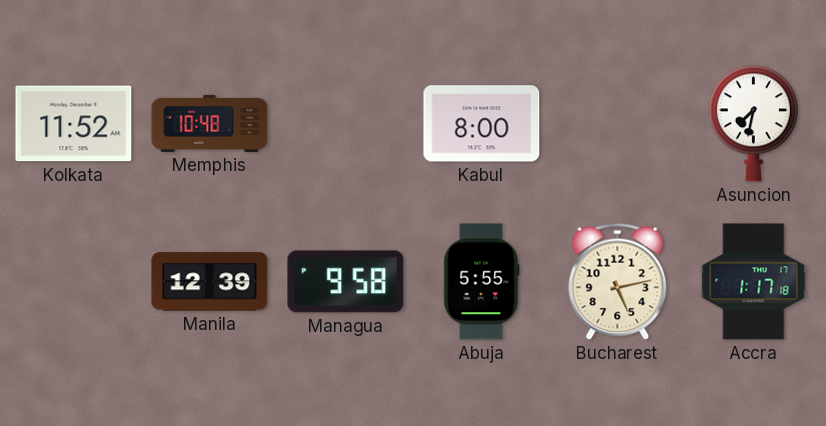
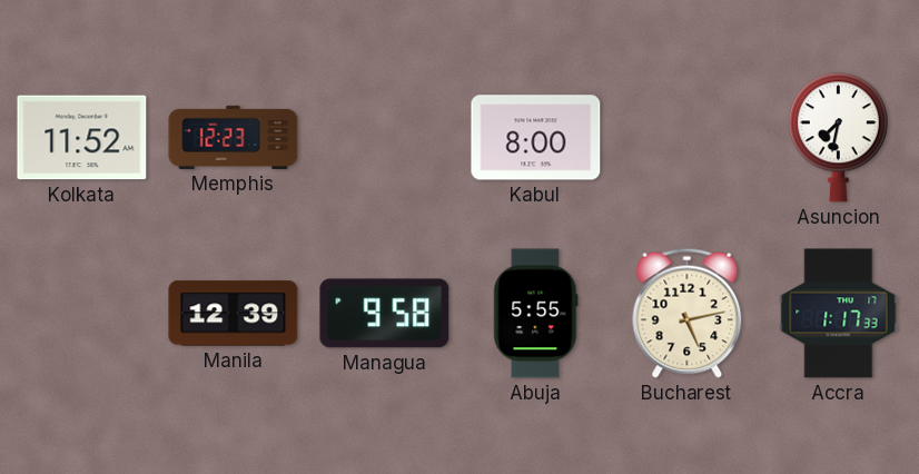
Memphis: 10:48 -> 12:23 (234, 137)
Accra: 1:17:18 -> 1:17:33 (839, 314)
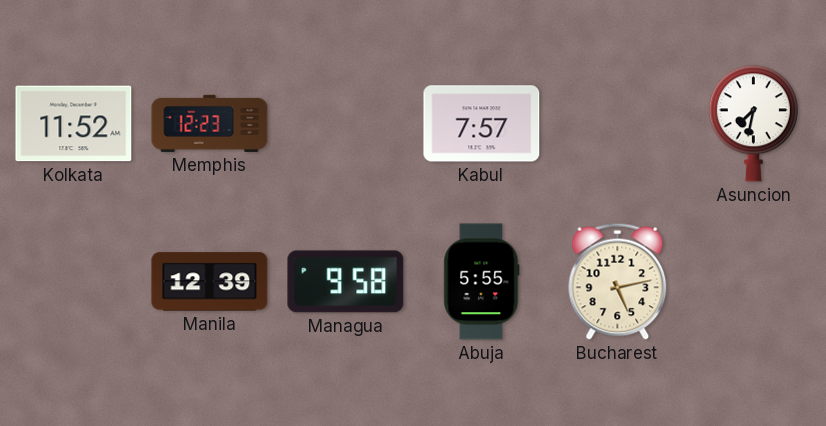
Kabul: 8:00 -> 7:57 (482, 124)
Accra: 1:17 -> none (839, 314)
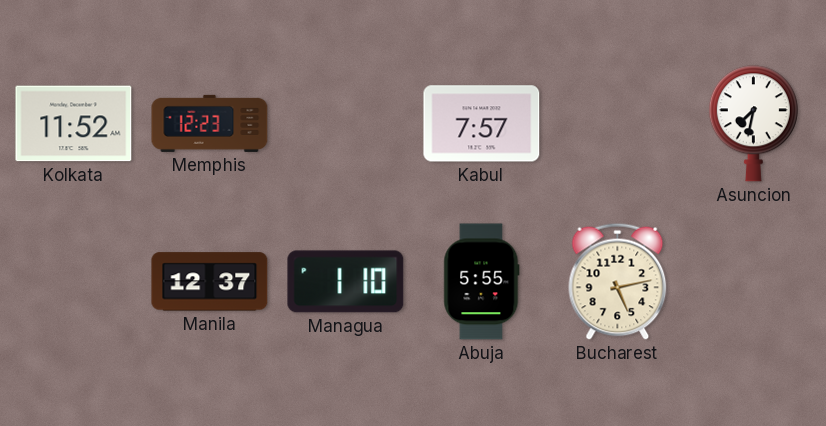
Manila: 12:39 -> 12:37 (210, 282)
Managua: 9:58 -> 1:10 (346, 282)
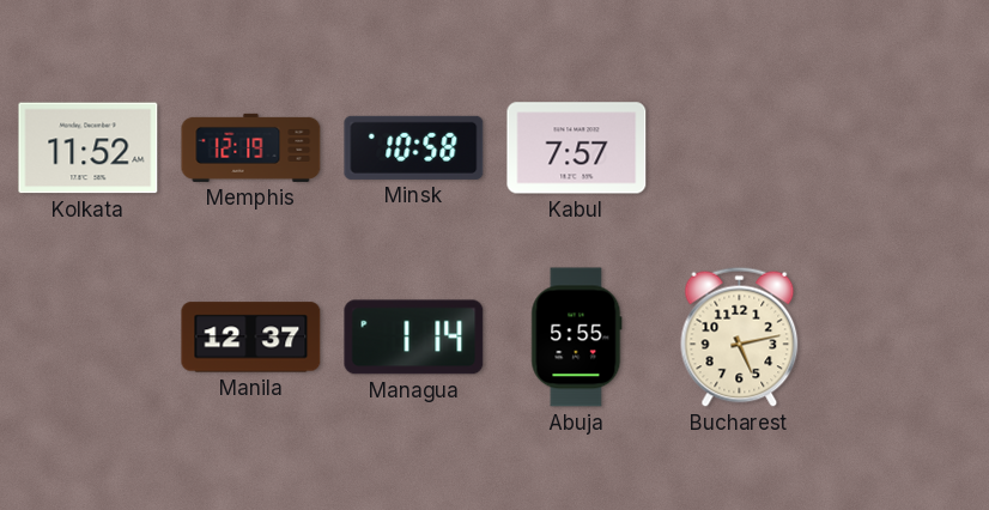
Memphis: 12:23 -> 12:19 (251, 147)
Minsk: none -> 10:58 (414, 147)
Asuncion: 7:32 -> none (753, 124)
Managua: 1:10 -> 1:14 (414, 338)
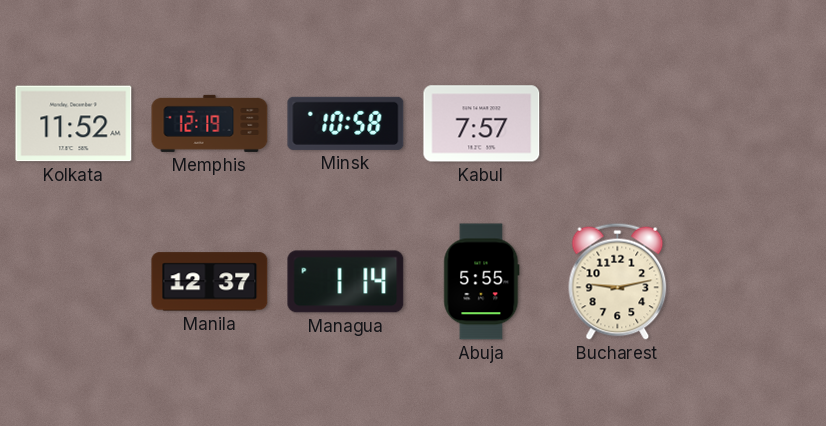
Bucharest: 5:13 -> 9:13 (618, 281)
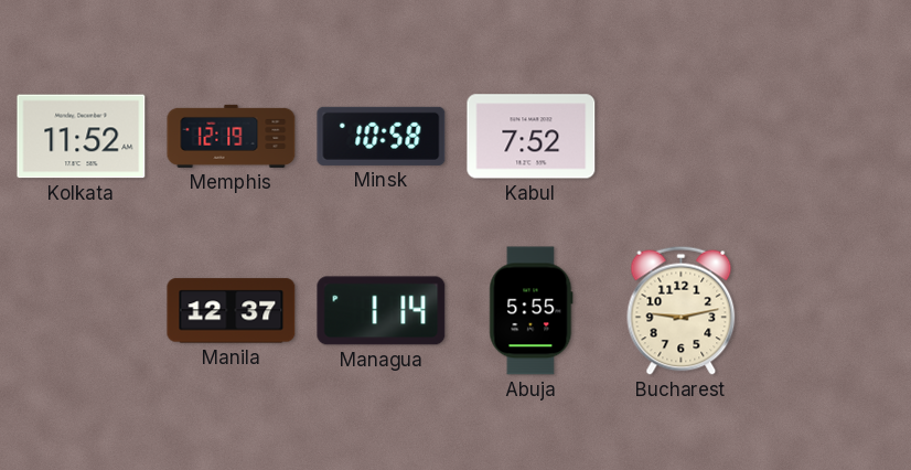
Kabul: 7:57 -> 7:52 (532, 137)
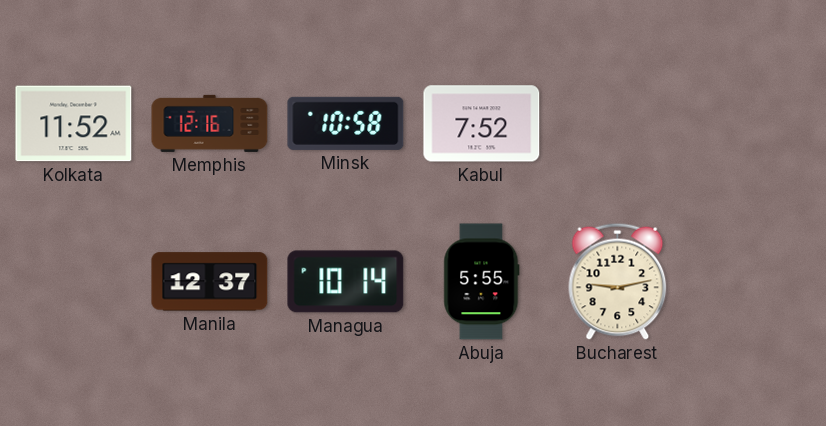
Memphis: 12:19 -> 12:16 (210, 123)
Managua: 1:14 -> 10:14 (346, 282)
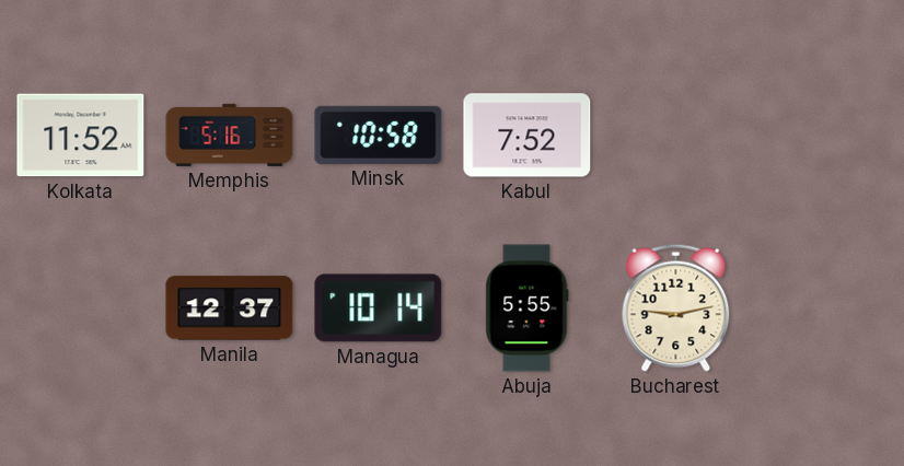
Memphis: 12:16 -> 5:16 (230, 135)
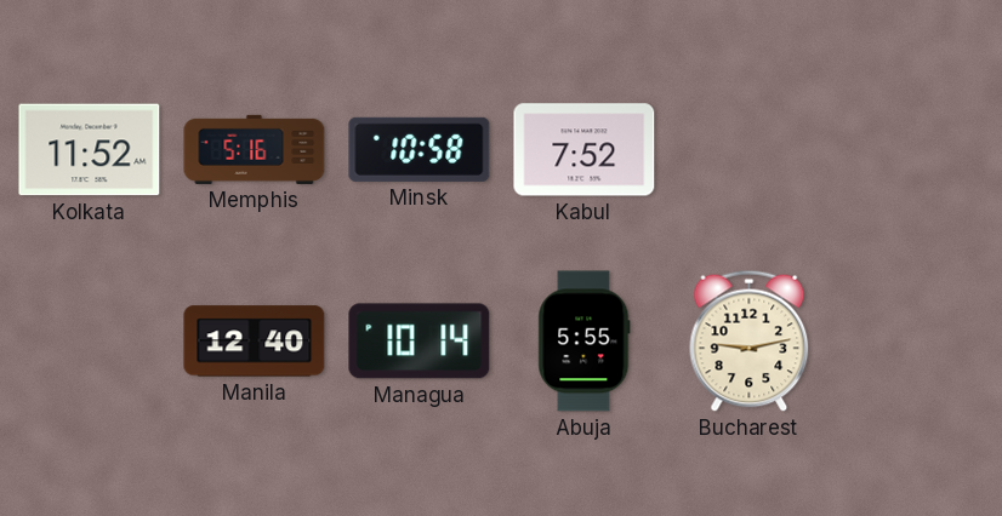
Manila: 12:37 -> 12:40 (255, 342)
